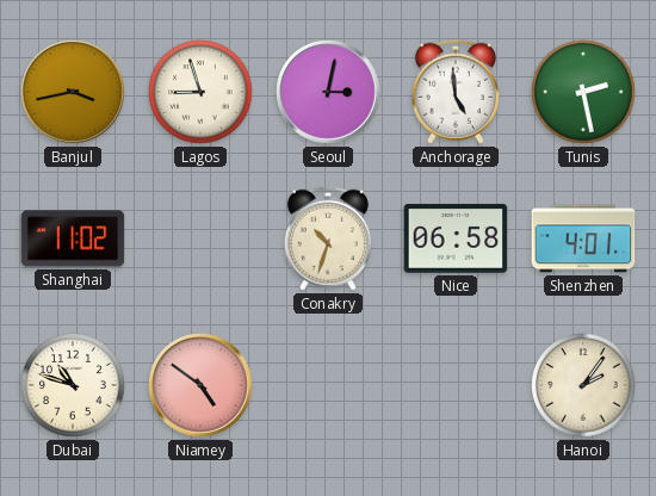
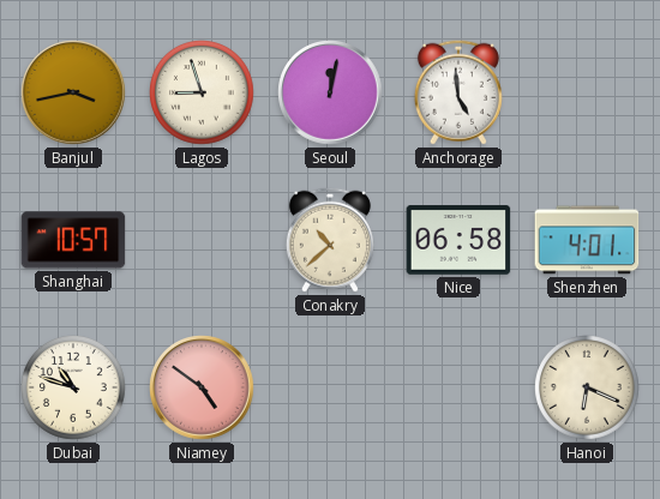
Seoul: 3:02 -> 12:02 (330, 92)
Tunis: 2:28 -> none (584, 93)
Shanghai: 11:02 -> 10:57 (73, 240)
Conakry: 10:33 -> 10:38 (330, 240)
Hanoi: 2:06 -> 6:19 (588, 389)
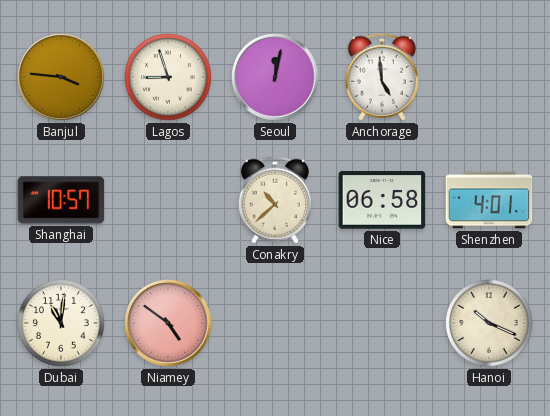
Banjul: 3:43 -> 3:46 (61, 77)
Dubai: 10:48 -> 11:01 (62, 324)
Hanoi: 6:19 -> 10:19 (490, 324)
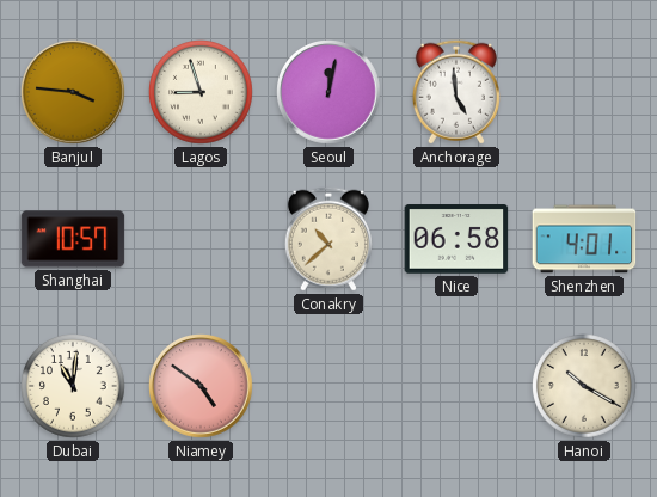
Hanoi: 10:19 -> 10:20 (585, 387)
